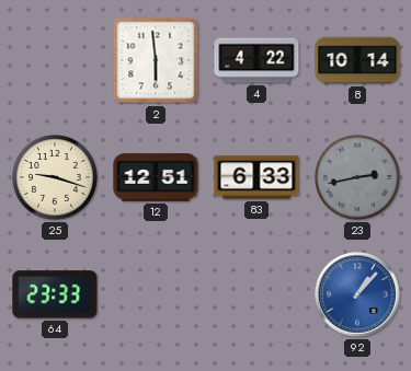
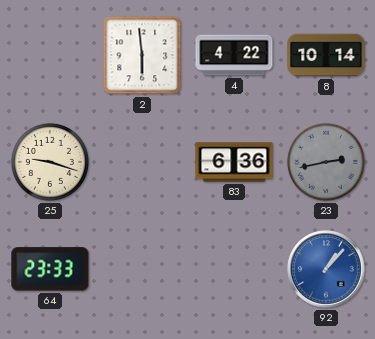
12: 12:51 -> none (156, 177)
83: 6:33 -> 6:36 (234, 162)
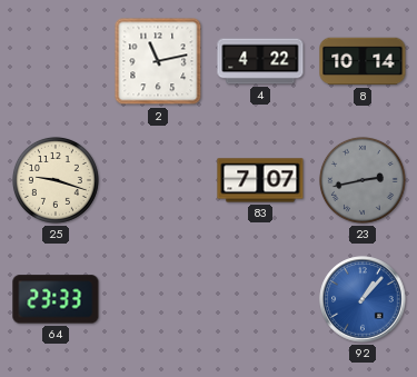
2: 5:59 -> 11:13 (158, 61)
83: 6:36 -> 7:07 (260, 180)
